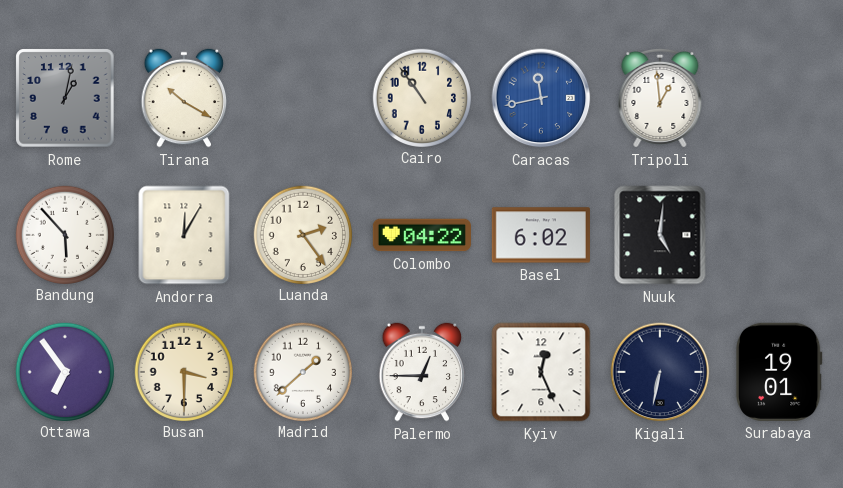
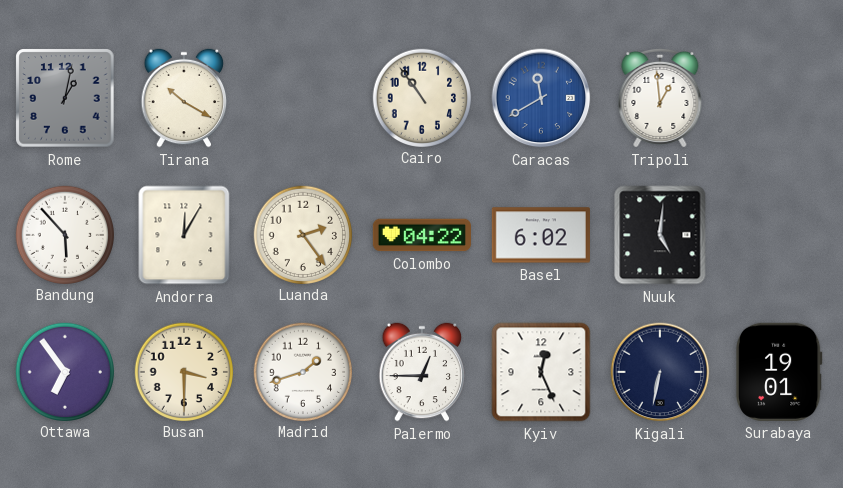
Caracas: 11:43 -> 11:40 (541, 98)
Madrid: 1:38 -> 1:42 (302, 371)
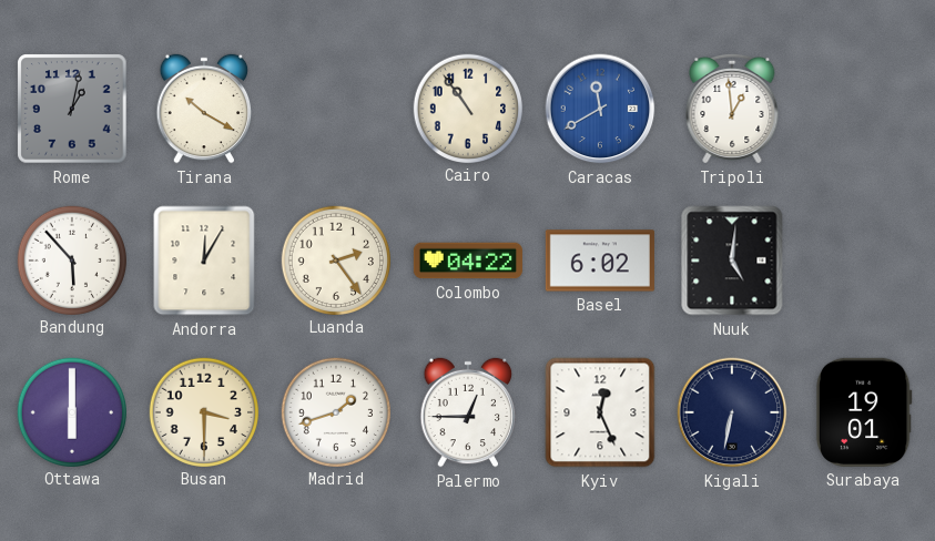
Ottawa: 6:54 -> 6:00 (71, 411)
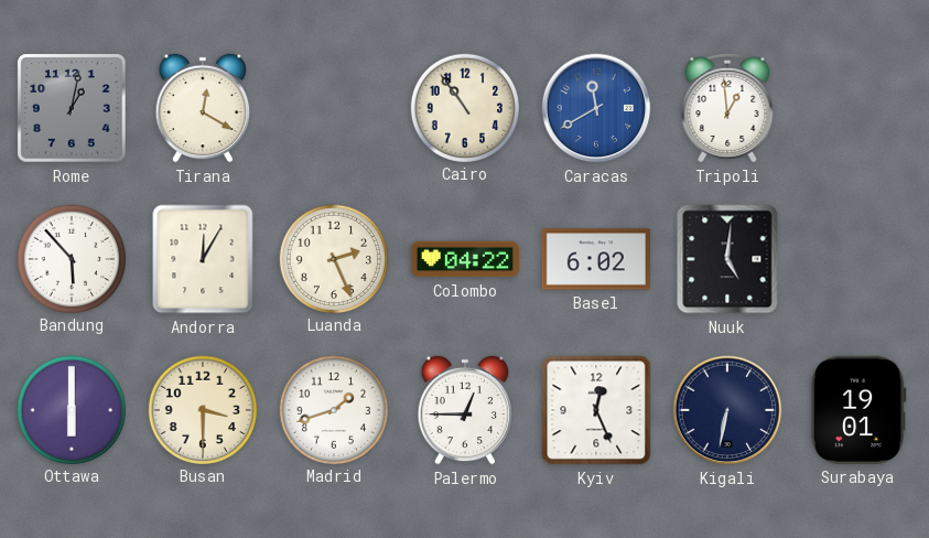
Tirana: 10:20 -> 12:20 (203, 108)
Luanda: 2:24 -> 2:26 (333, 258)
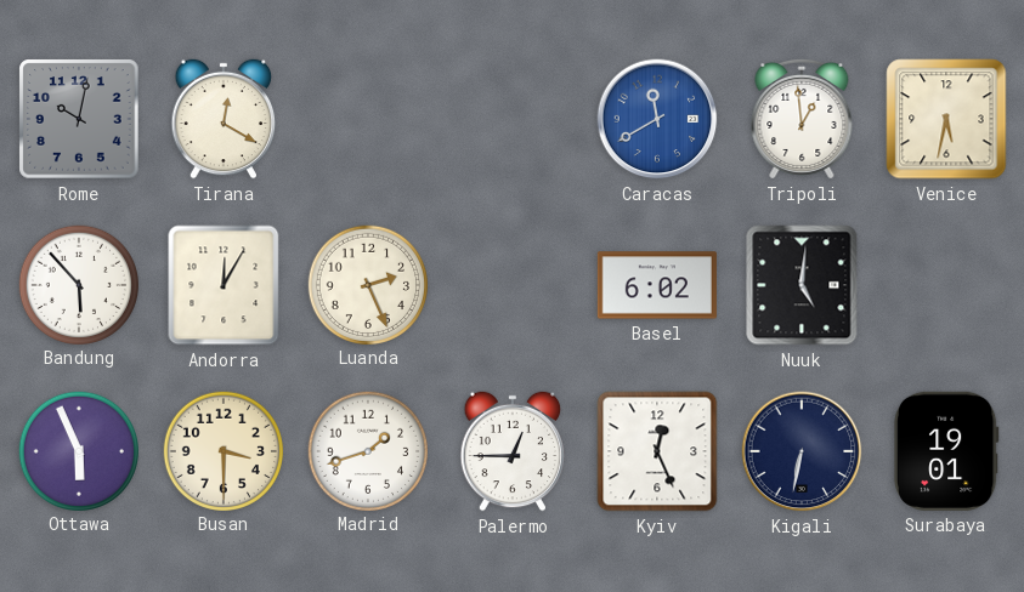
Rome: 1:02 -> 10:02 (79, 119)
Cairo: 10:54 -> none (464, 107)
Venice: none -> 5:32 (946, 119)
Colombo: 04:22 -> none (465, 259)
Ottawa: 6:00 -> 5:56 (78, 450)
